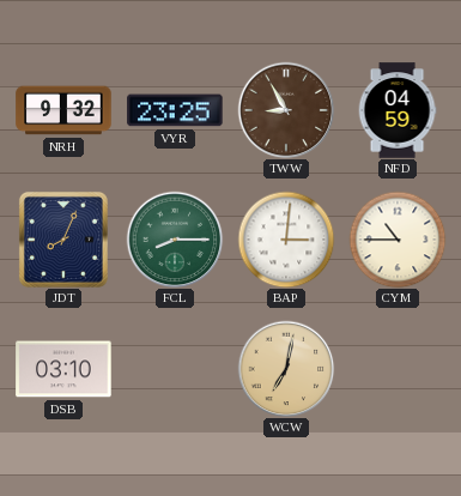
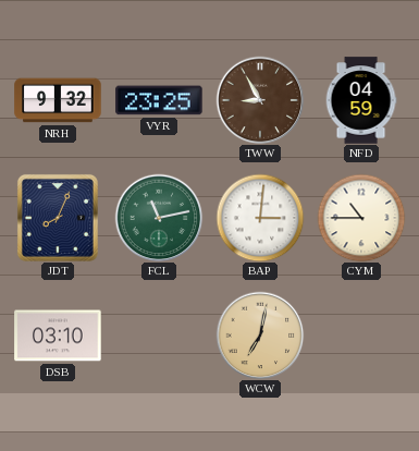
FCL: 8:15 -> 11:13 (159, 218)
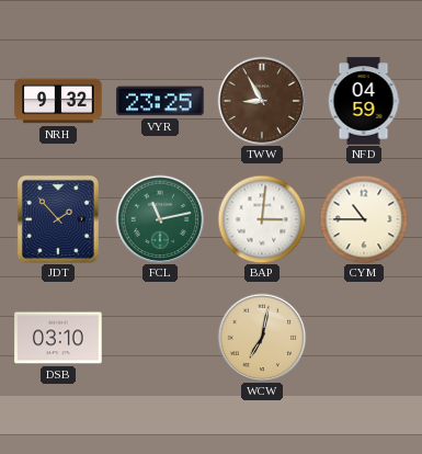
JDT: 8:04 -> 1:53 (58, 219)
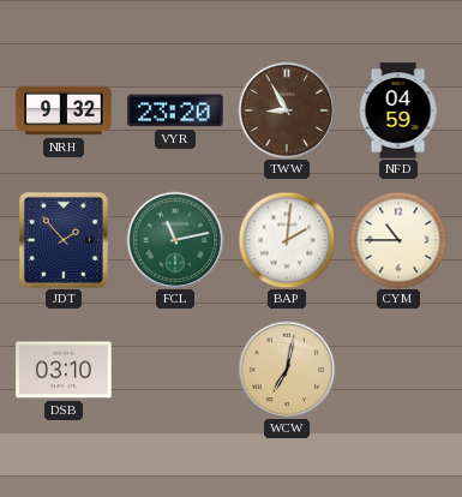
VYR: 23:25 -> 23:20 (175, 110)
BAP: 3:01 -> 2:01 (287, 240)
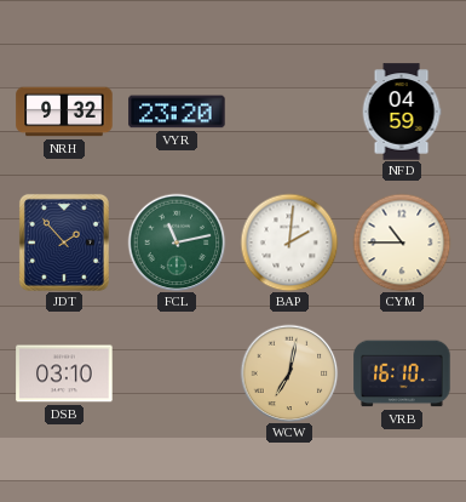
TWW: 8:55 -> none (287, 110)
VRB: none -> 16:10 (402, 373)
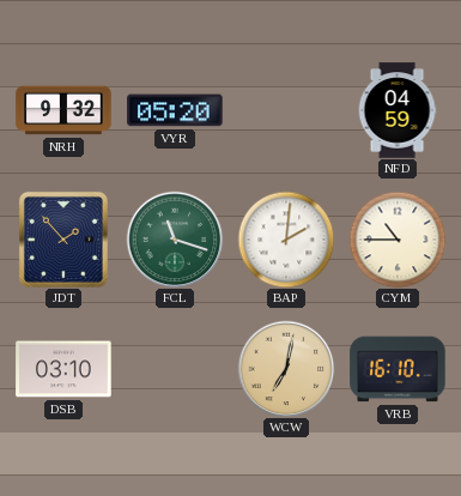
VYR: 23:20 -> 05:20 (175, 110)
FCL: 11:13 -> 11:18 (175, 240)
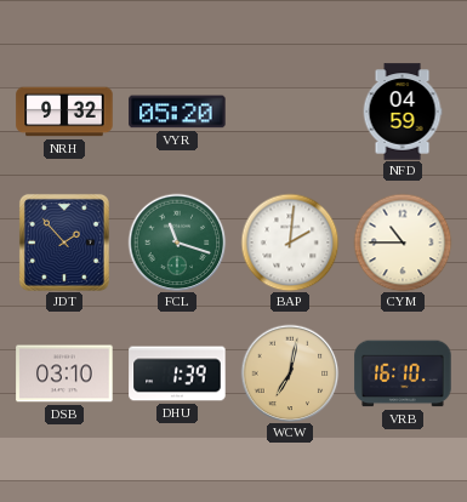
DHU: none -> 1:39 (177, 373)
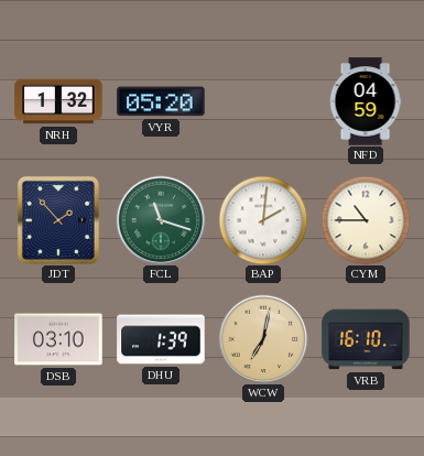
NRH: 9:32 -> 1:32 (58, 101)
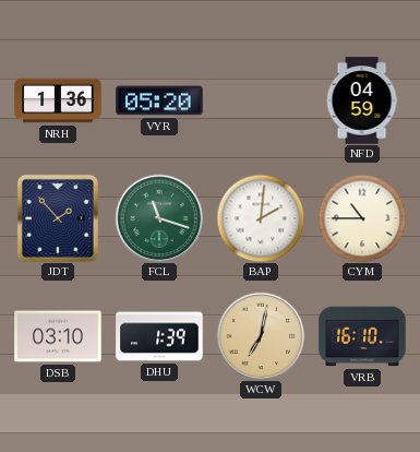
NRH: 1:32 -> 1:36 (58, 100)
